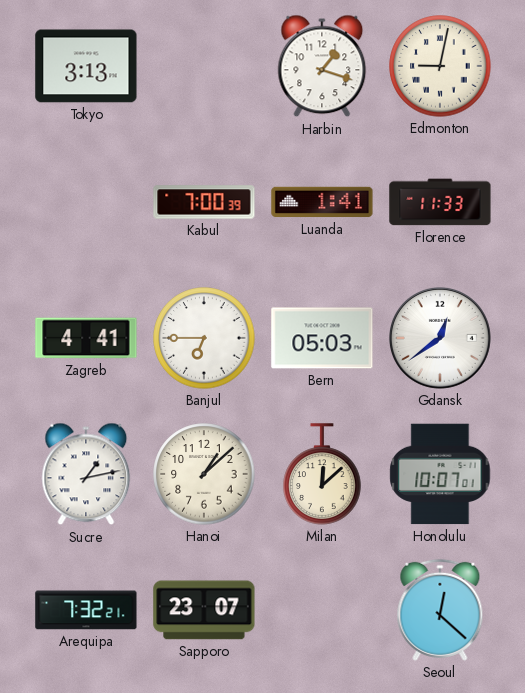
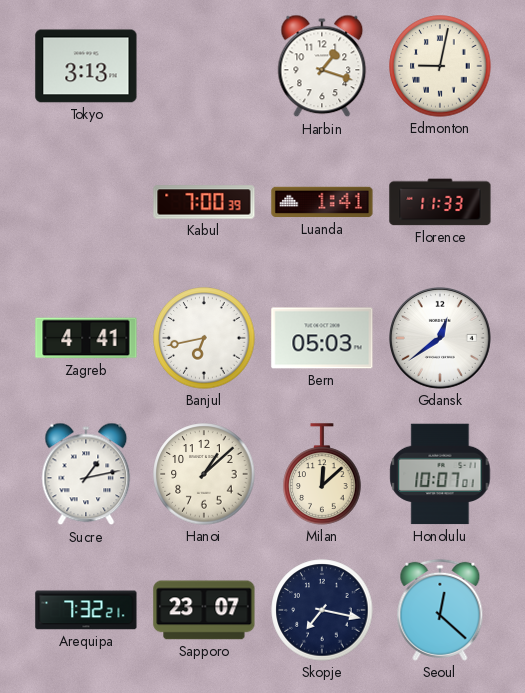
Banjul: 6:45 -> 6:43 (204, 338)
Skopje: none -> 7:17 (322, 610)
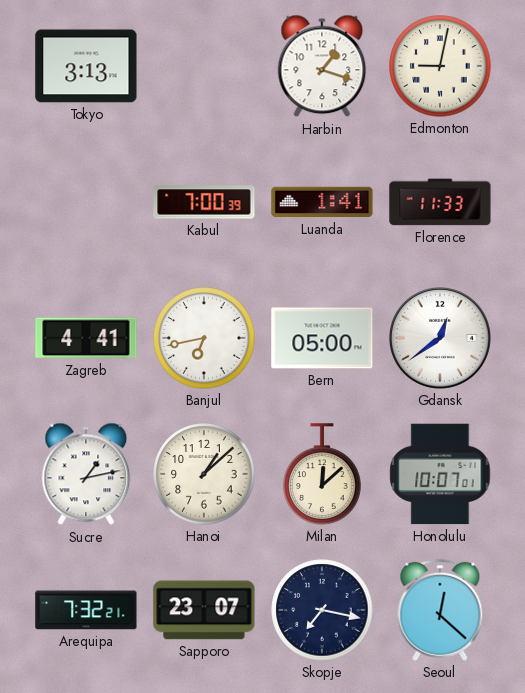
Bern: 05:03 -> 05:00 (322, 338)
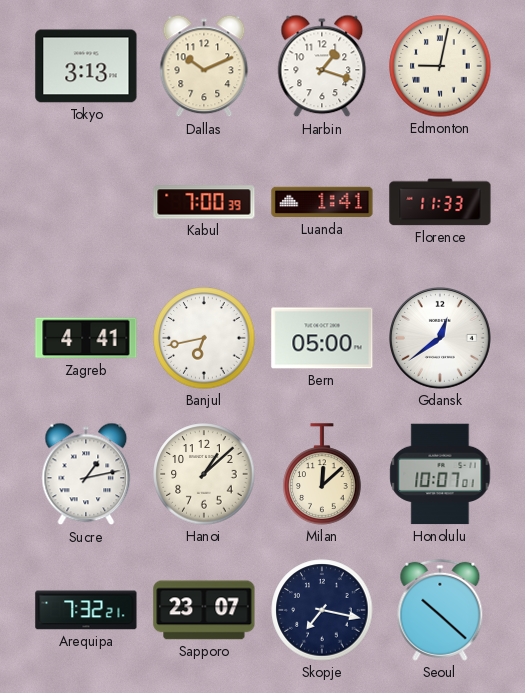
Dallas: none -> 10:11 (204, 66)
Seoul: 12:22 -> 10:22 (440, 610)
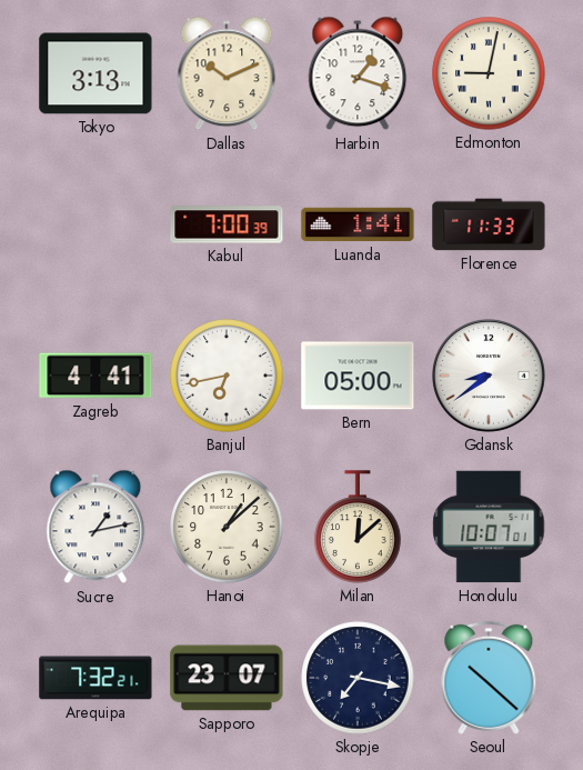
Gdansk: 12:39 -> 8:39 (489, 376)
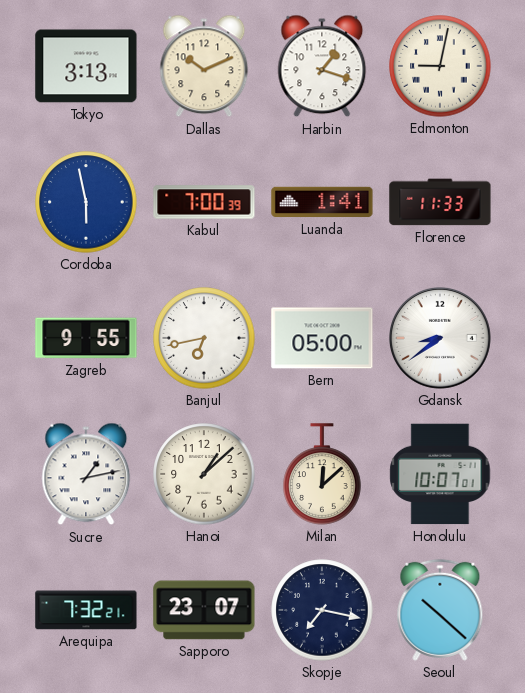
Cordoba: none -> 5:58 (86, 202)
Zagreb: 4:41 -> 9:55 (86, 338)
